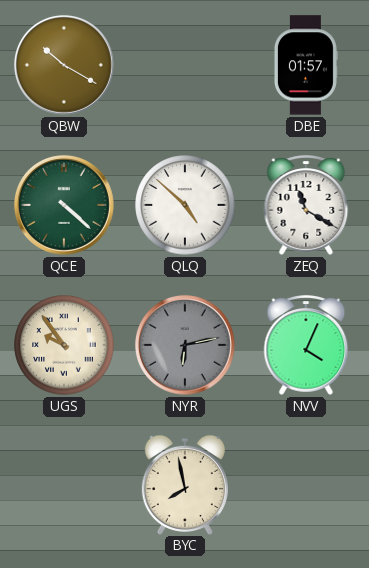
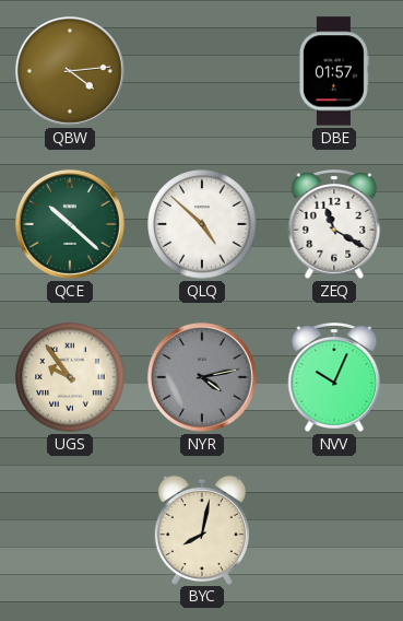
QBW: 10:20 -> 4:14 (70, 71)
QCE: 4:22 -> 10:22 (70, 224)
NYR: 6:13 -> 4:13 (202, 377)
NVV: 4:04 -> 10:04 (334, 377)
BYC: 7:58 -> 8:02 (202, 529)
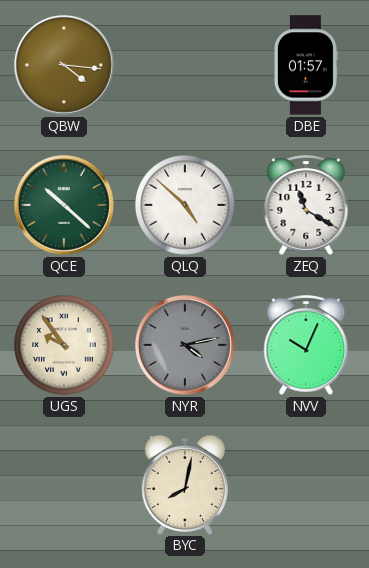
QBW: 4:14 -> 4:16 (64, 65)
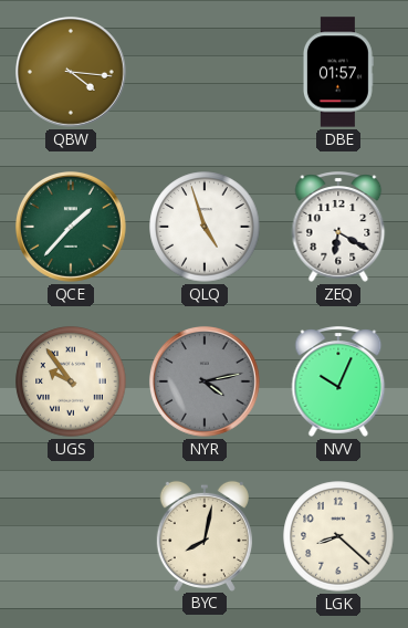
QCE: 10:22 -> 1:37 (71, 227)
QLQ: 4:52 -> 4:57 (205, 227)
ZEQ: 11:20 -> 6:20 (338, 227)
LGK: none -> 8:22 (338, 536)
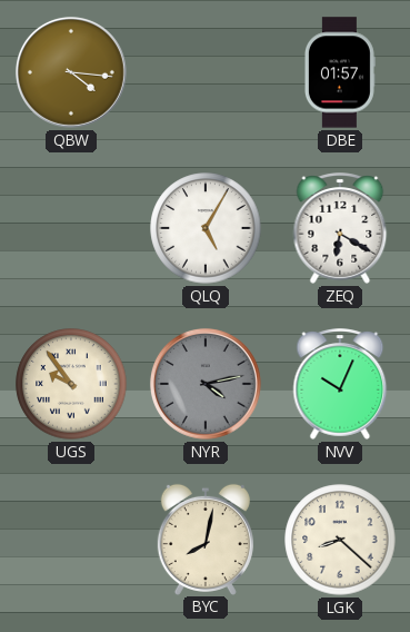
QCE: 1:37 -> none (71, 227)
QLQ: 4:57 -> 5:05 (206, 228)
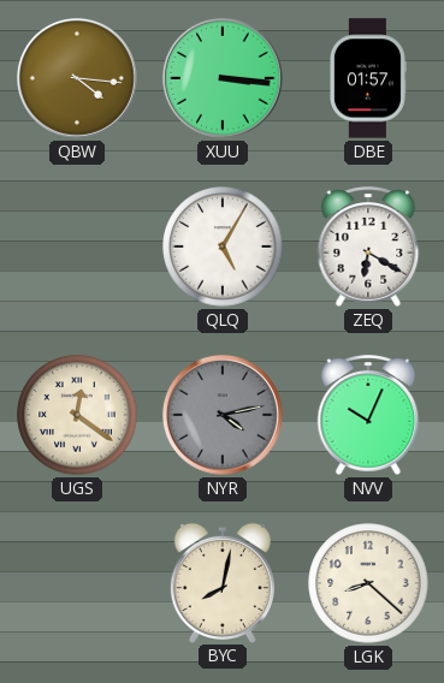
XUU: none -> 3:16 (223, 78)
UGS: 9:54 -> 12:21 (77, 415)
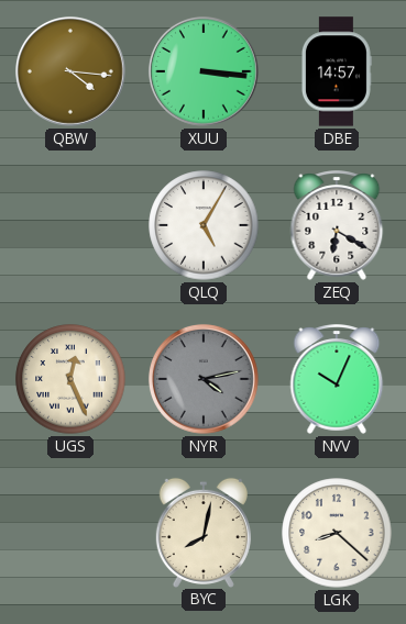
DBE: 01:57 -> 14:57 (336, 71)
UGS: 12:21 -> 12:26 (70, 379)
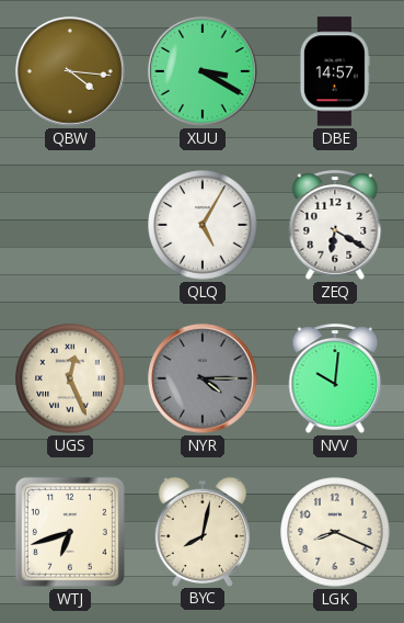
XUU: 3:16 -> 3:20 (203, 71)
NYR: 4:13 -> 4:15 (203, 378)
NVV: 10:04 -> 10:01 (335, 378)
WTJ: none -> 6:42 (70, 532)
LGK: 8:22 -> 8:19 (335, 532)
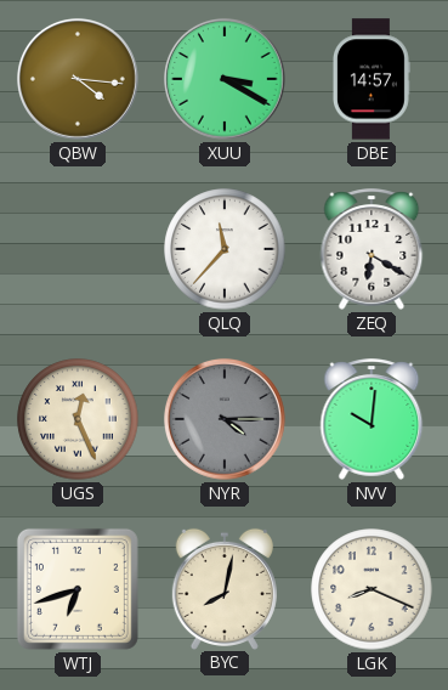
QLQ: 5:05 -> 11:37 (225, 249)
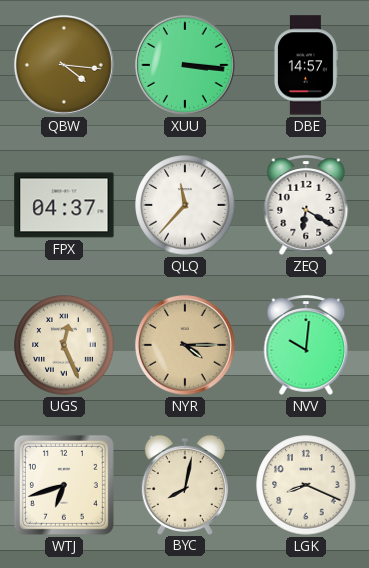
XUU: 3:20 -> 3:16 (185, 65)
FPX: none -> 04:37 (64, 205)
NYR dial: grey -> champagne (185, 345)
